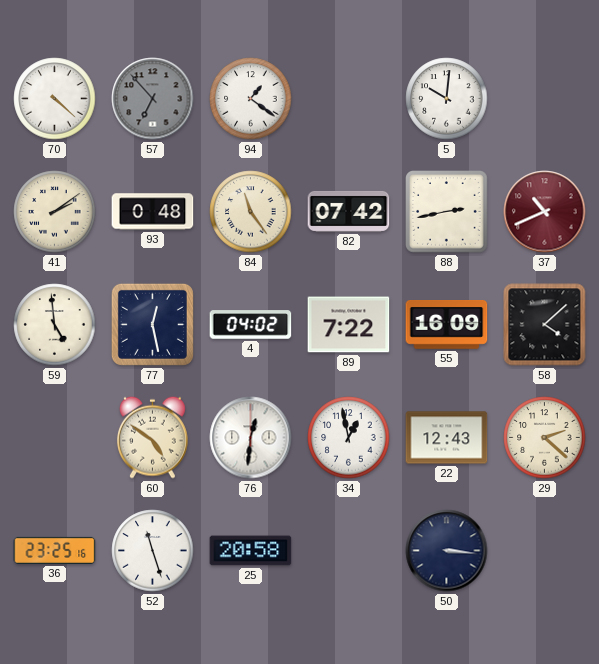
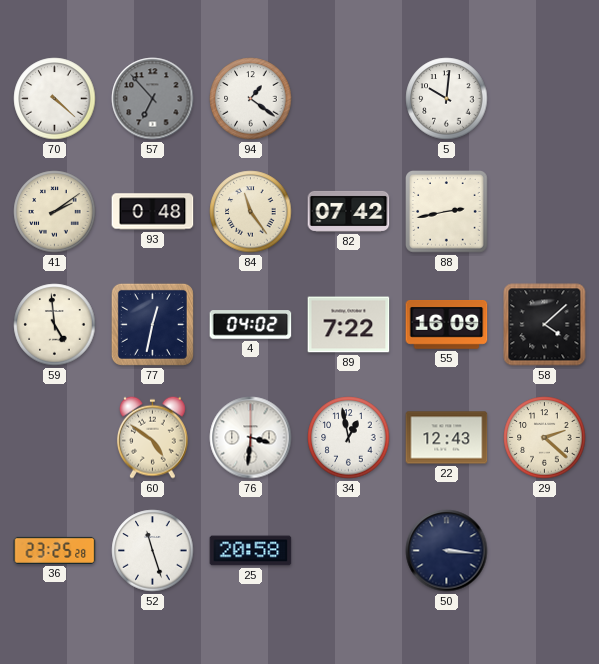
37: 10:41 -> none (545, 212)
77: 12:28 -> 12:32 (152, 324)
76: 12:31 -> 3:31 (251, 438)
36: 23:25:16 -> 23:25:28 (55, 550)
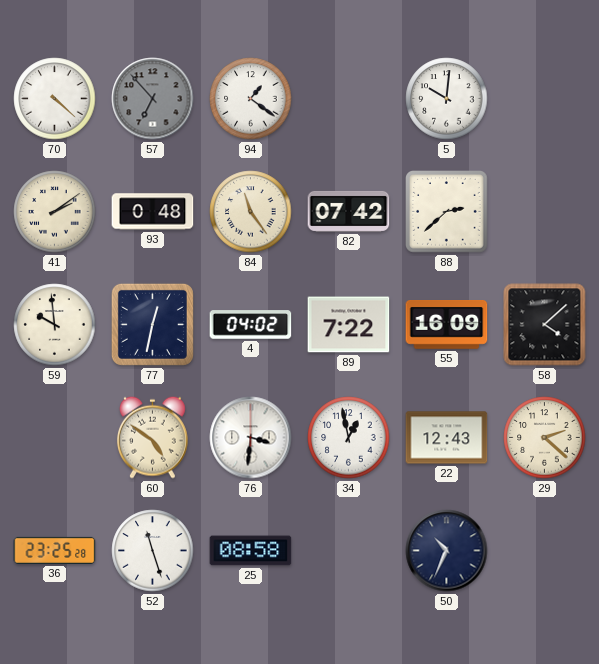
88: 2:43 -> 2:38 (447, 212)
59: 4:59 -> 9:59 (55, 325)
25: 20:58 -> 08:58 (251, 551)
50: 3:16 -> 10:34 (447, 551)
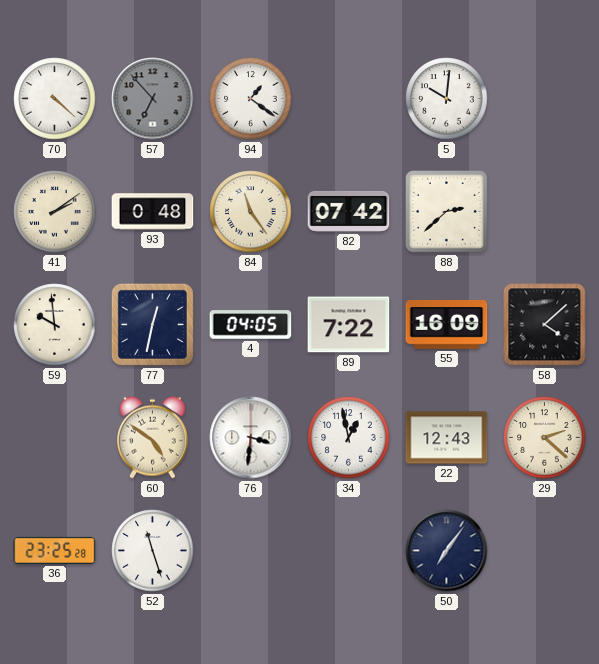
4: 04:02 -> 04:05 (251, 325)
25: 08:58 -> none (251, 551)
50: 10:34 -> 7:06 (447, 551)
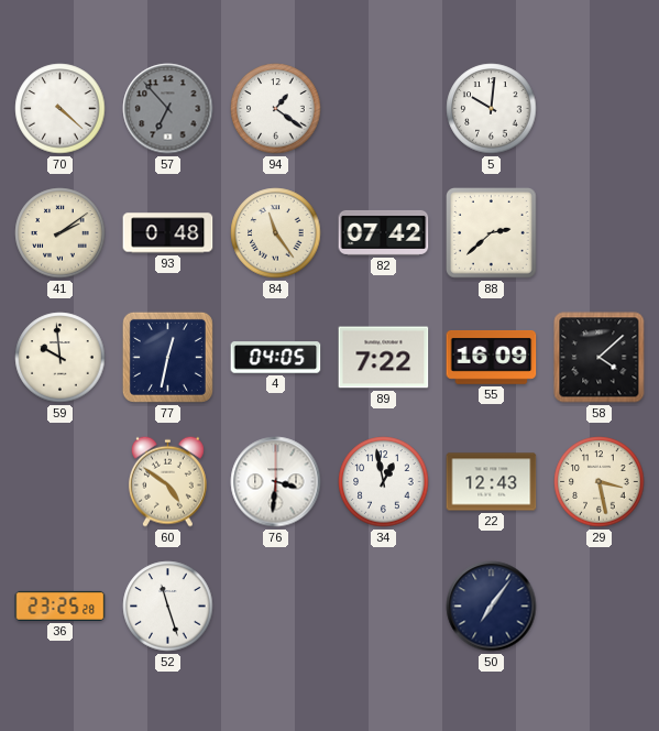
29: 2:22 -> 3:28 (600, 482)
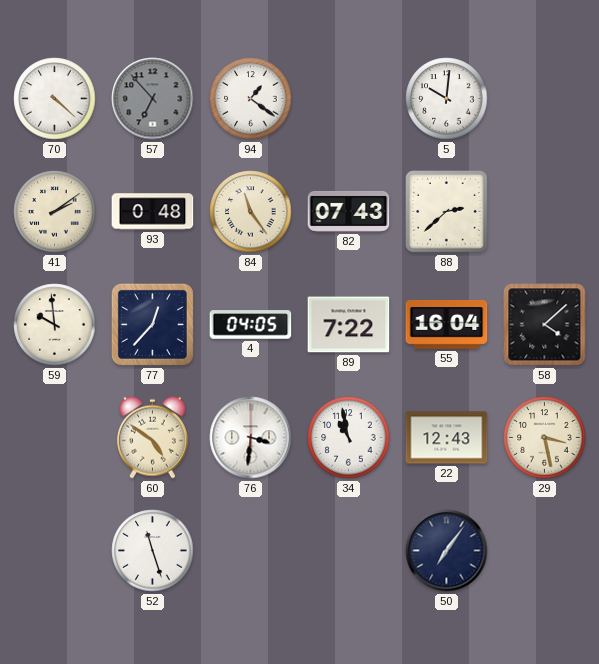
82: 07:42 -> 07:43 (349, 211)
77: 12:32 -> 12:37 (152, 324)
55: 16:09 -> 16:04 (447, 325)
34: 12:58 -> 10:58 (349, 438)
36: 23:25 -> none (61, 605)
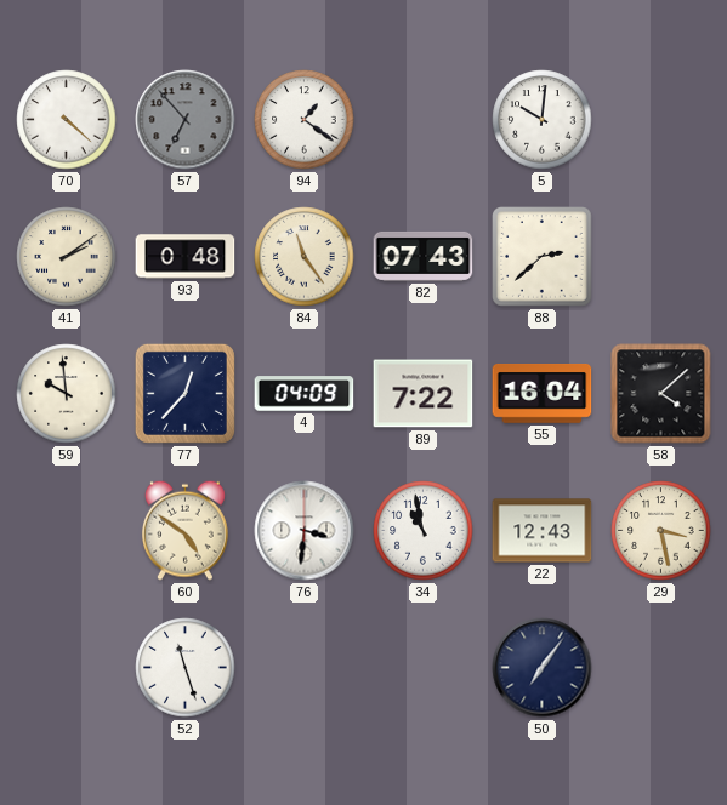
4: 04:05 -> 04:09 (305, 394)
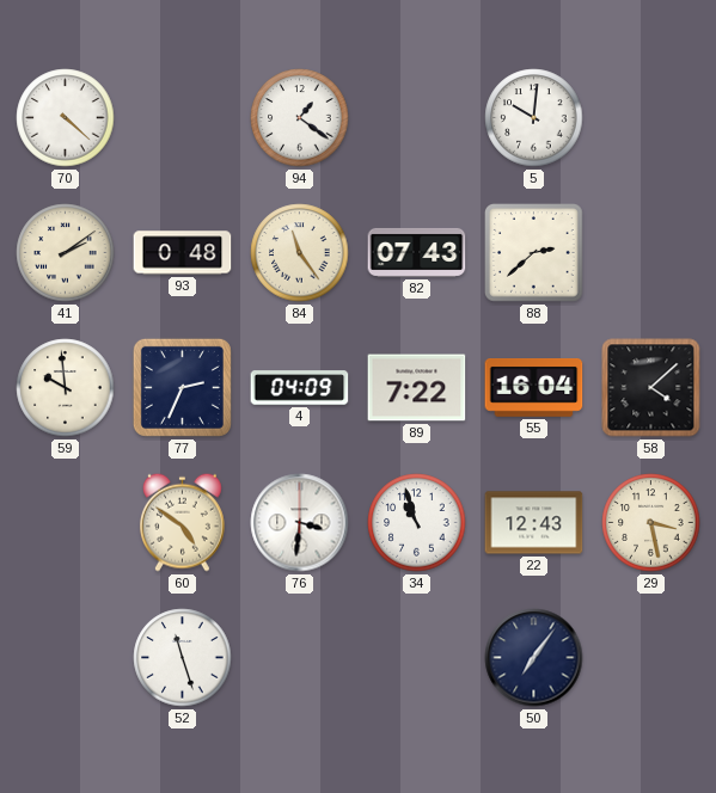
57: 6:53 -> none (186, 120)
77: 12:37 -> 2:34 (182, 387)
34: 10:58 -> 10:57 (417, 523)
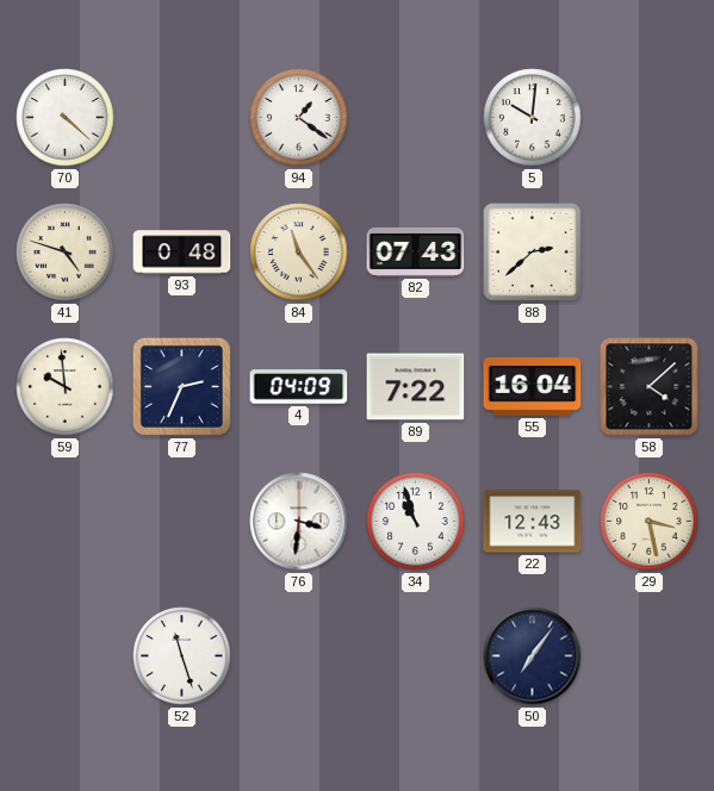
41: 2:09 -> 4:48 (66, 253)
60: 4:51 -> none (183, 522)
